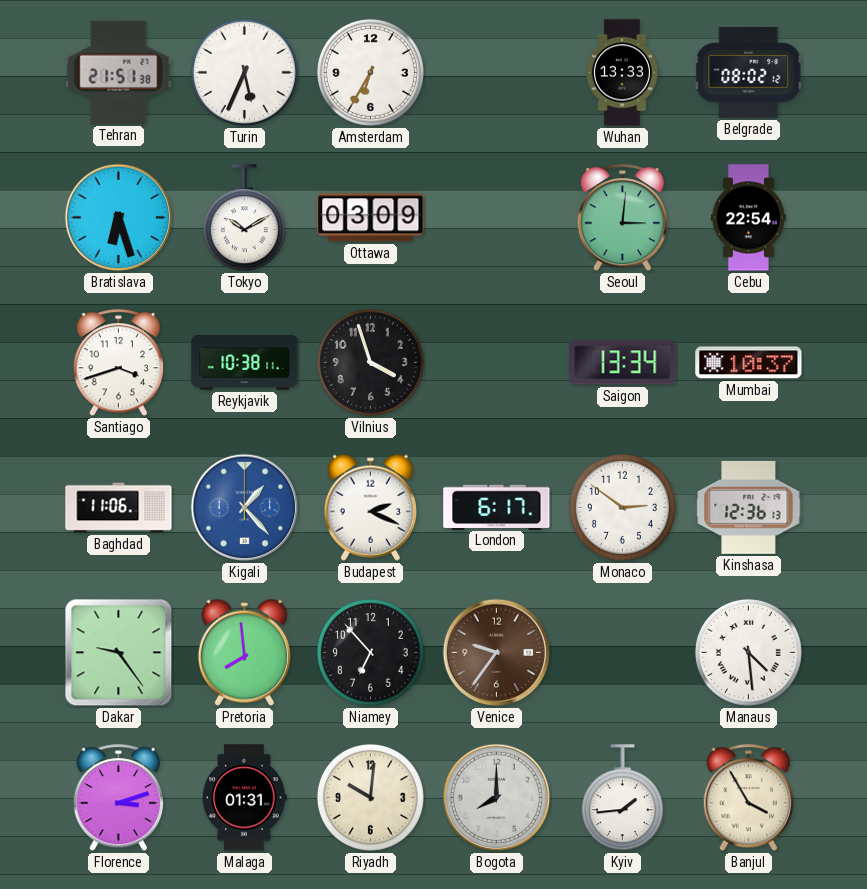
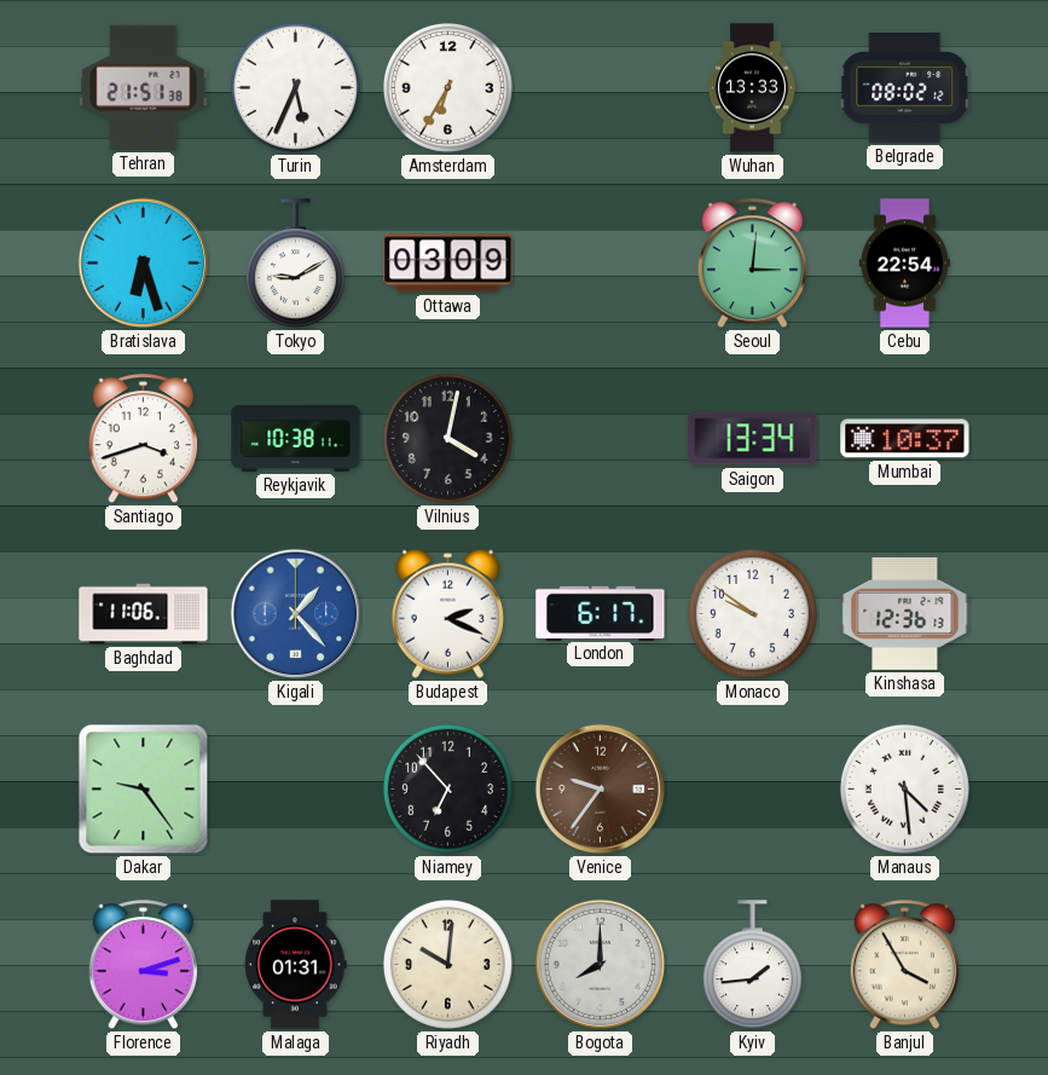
Tokyo: 10:10 -> 9:10 (295, 264)
Vilnius: 3:57 -> 4:02 (447, 438)
Monaco: 2:51 -> 9:51 (752, 613)
Pretoria: 7:59 -> none (244, 652)
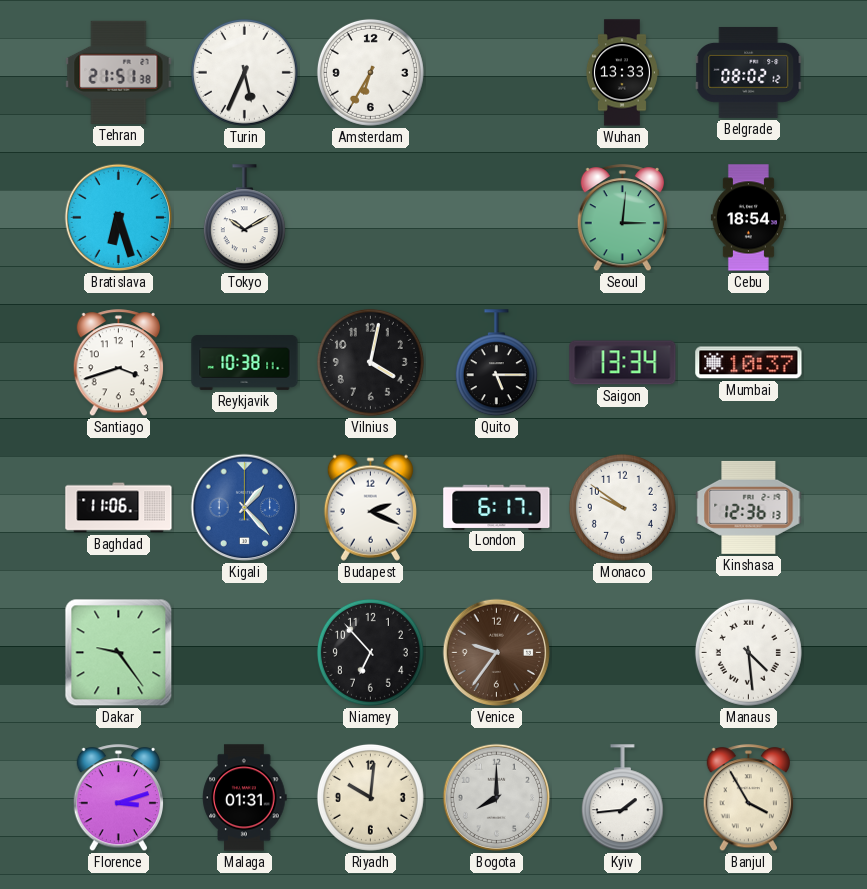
Tokyo: 9:10 -> 10:10 (244, 218)
Ottawa: 03:09 -> none (448, 264)
Cebu: 22:54 -> 18:54 (748, 218)
Quito: none -> 5:15 (496, 363)
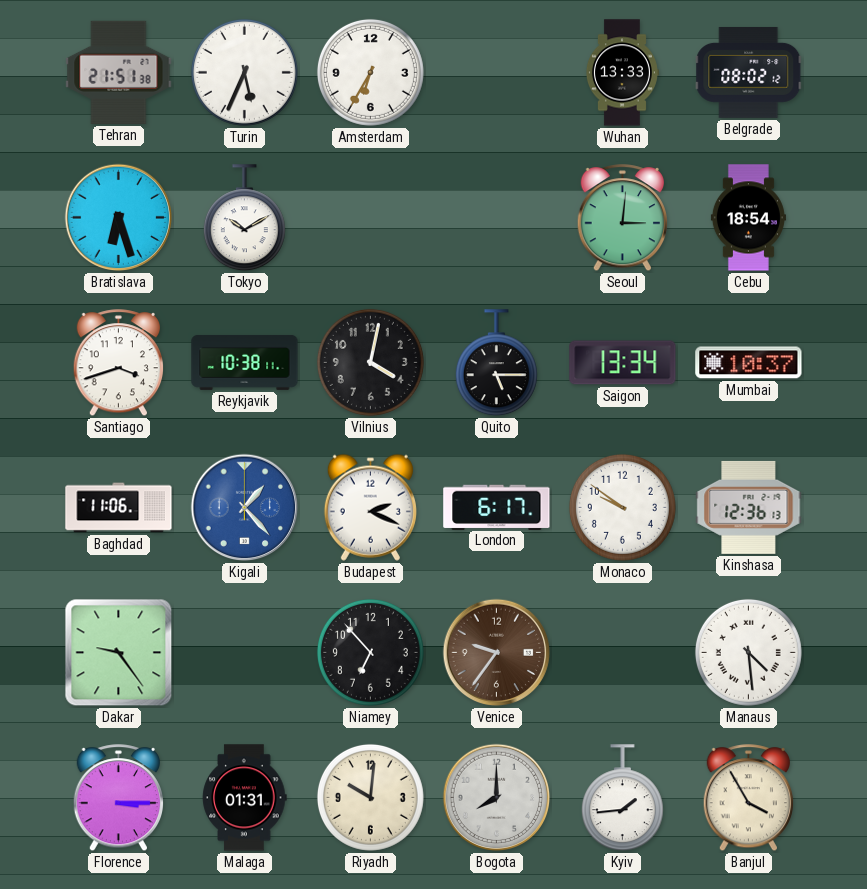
Florence: 3:12 -> 3:15 (118, 798)
